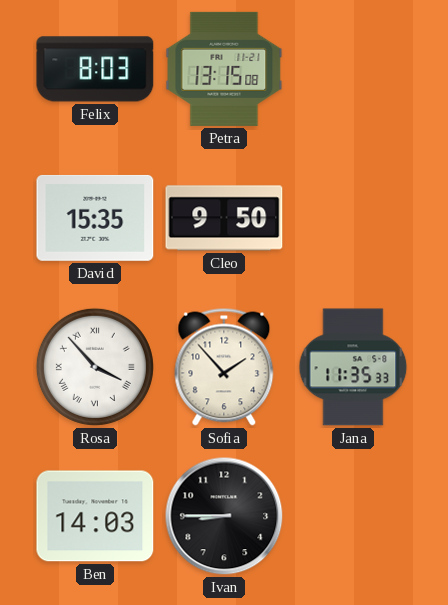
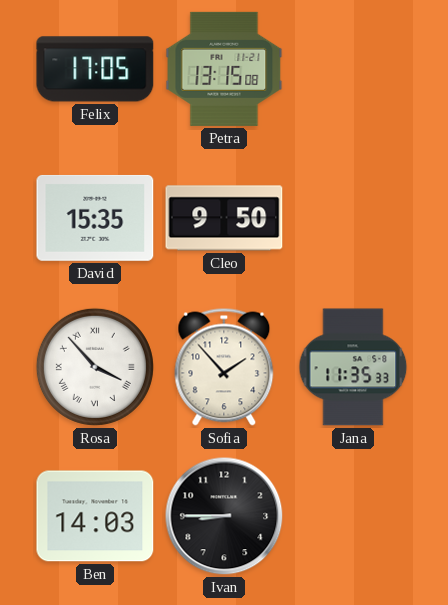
Felix: 8:03 -> 17:05 (95, 69)
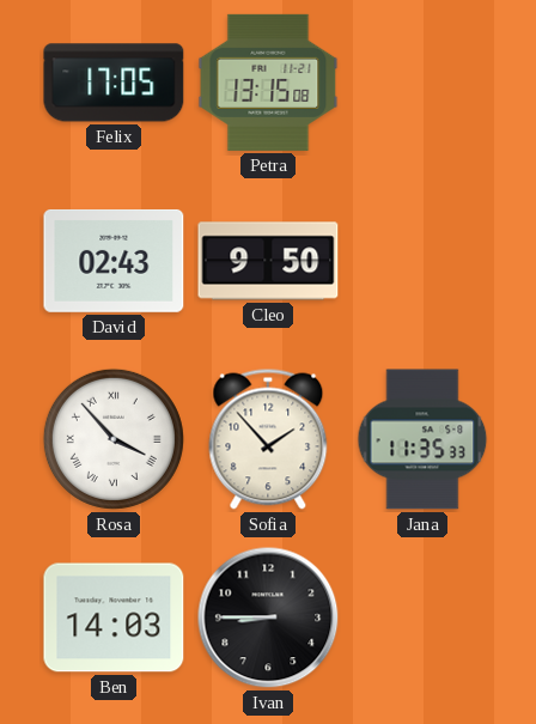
David: 15:35 -> 02:43 (114, 261)
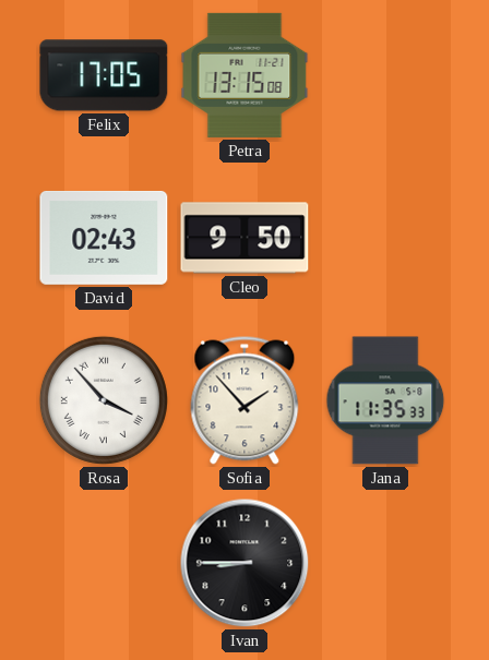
Ben: 14:03 -> none (114, 617)
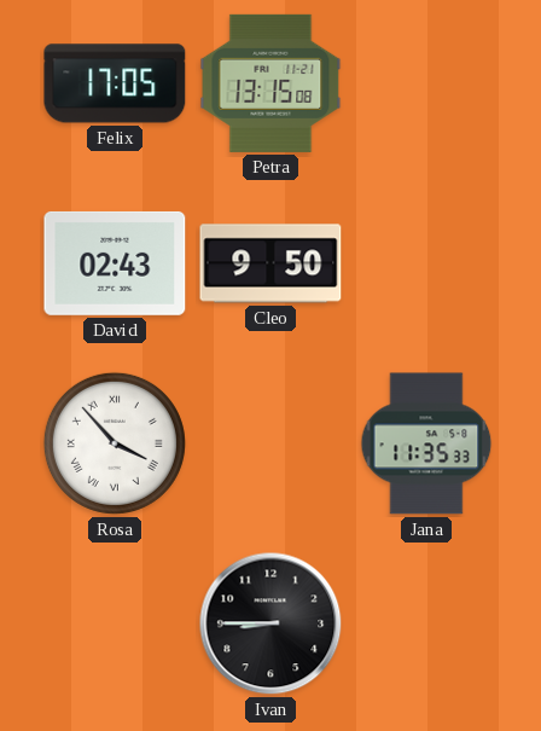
Sofia: 1:53 -> none (244, 400)
